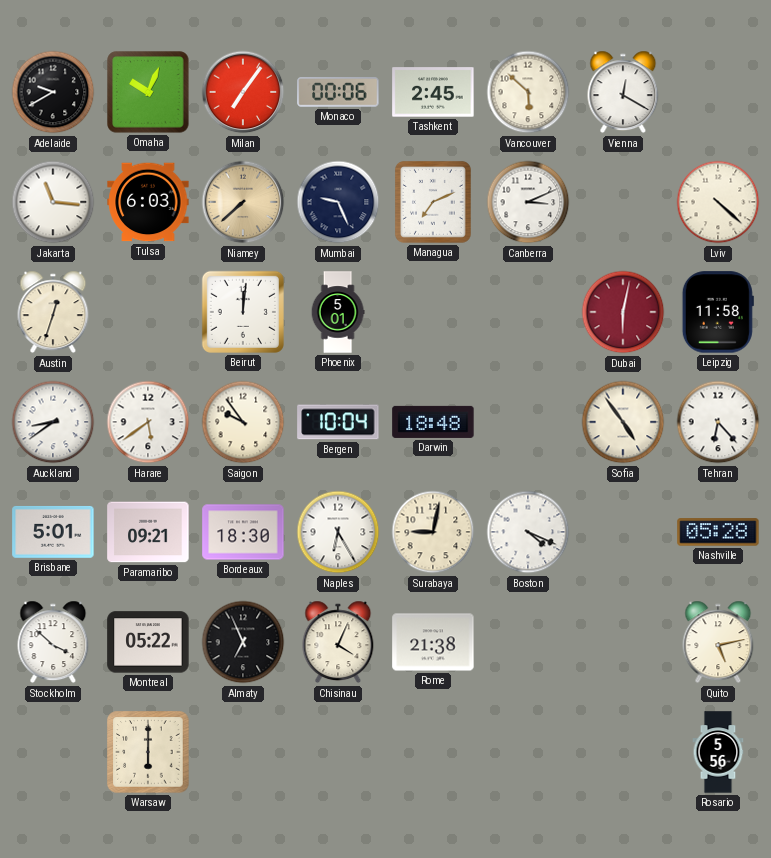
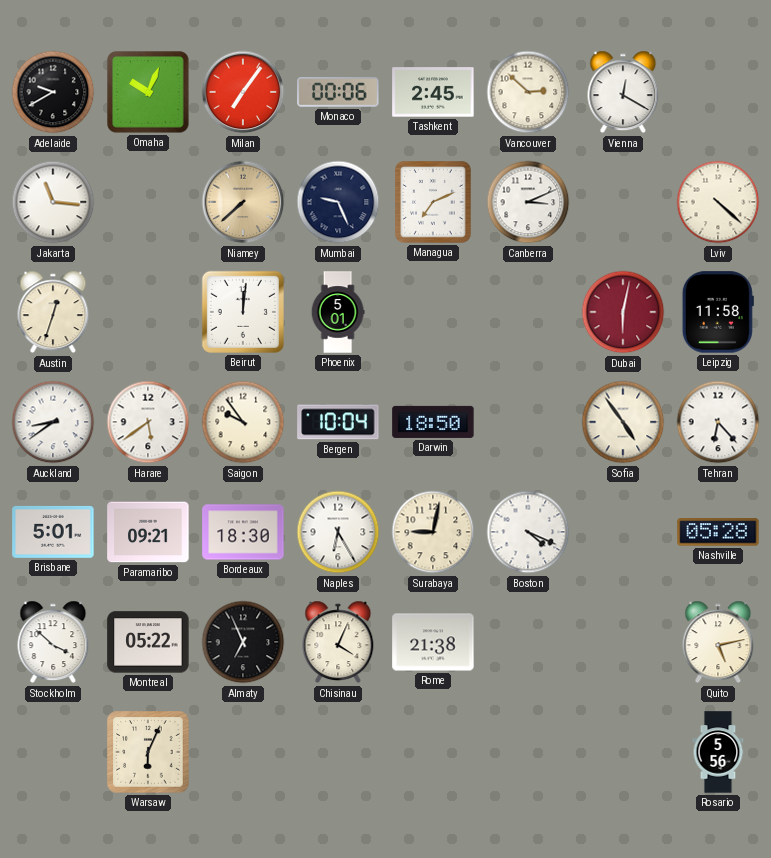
Vancouver: 5:52 -> 2:52 (528, 92)
Tulsa: 6:03 -> none (148, 202)
Darwin: 18:48 -> 18:50 (433, 422)
Warsaw: 6:00 -> 6:04 (148, 752)
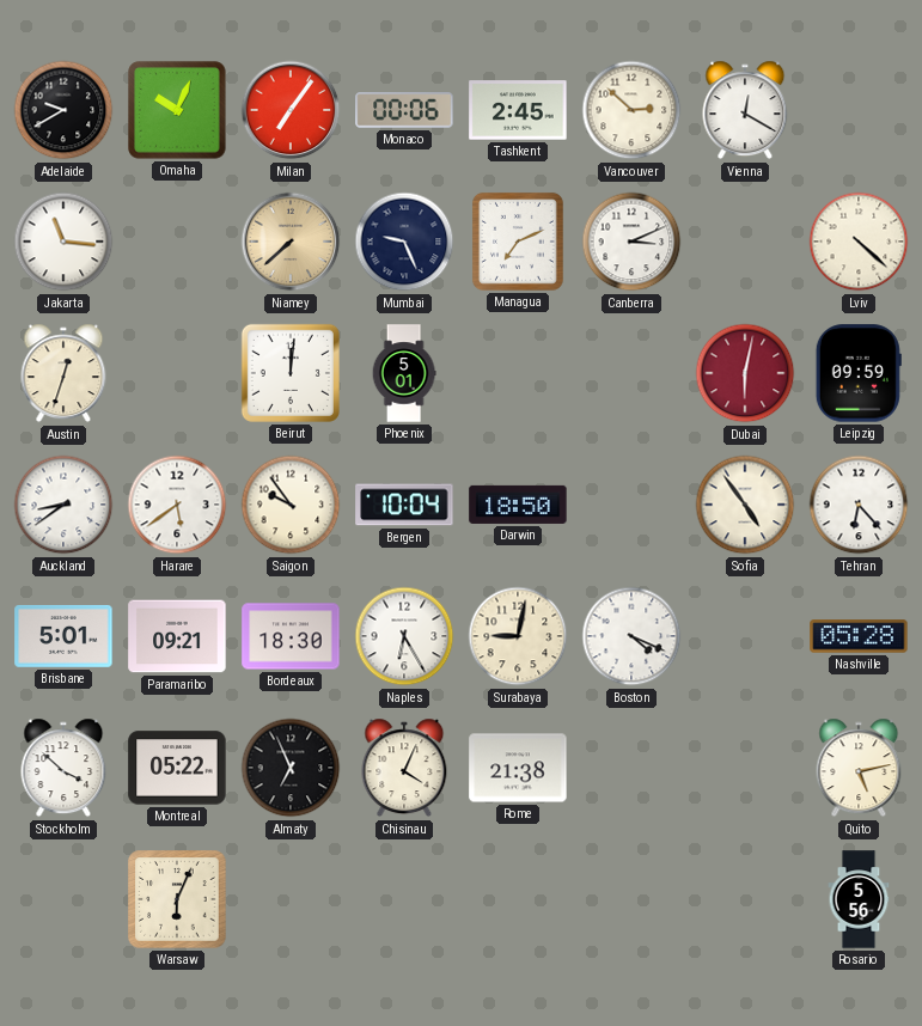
Leipzig: 11:58 -> 09:59 (859, 373)
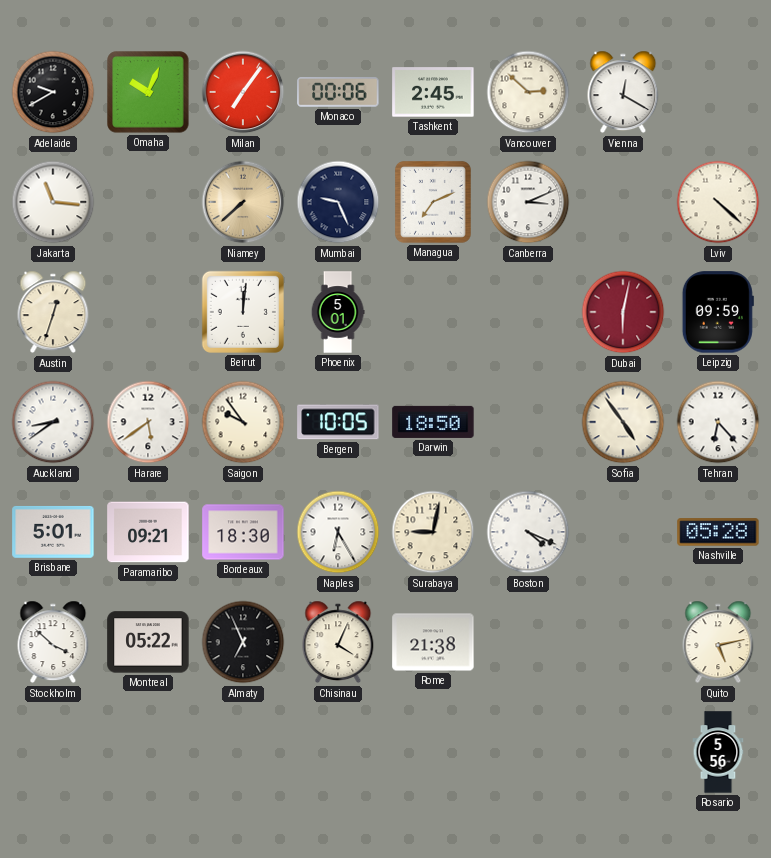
Bergen: 10:04 -> 10:05 (338, 422)
Warsaw: 6:04 -> none (177, 899)
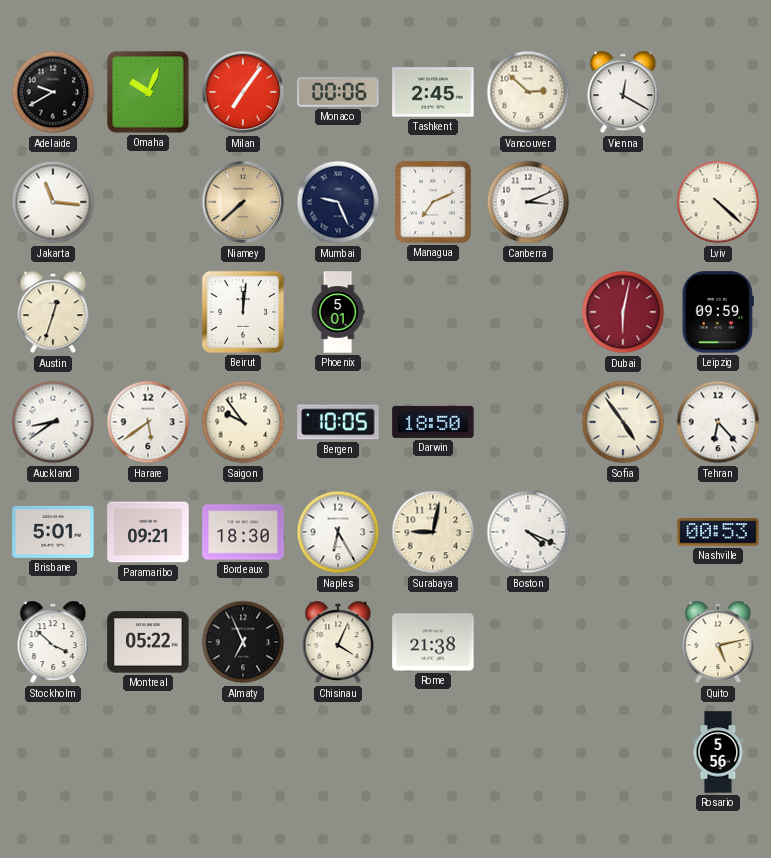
Nashville: 05:28 -> 00:53 (718, 532)
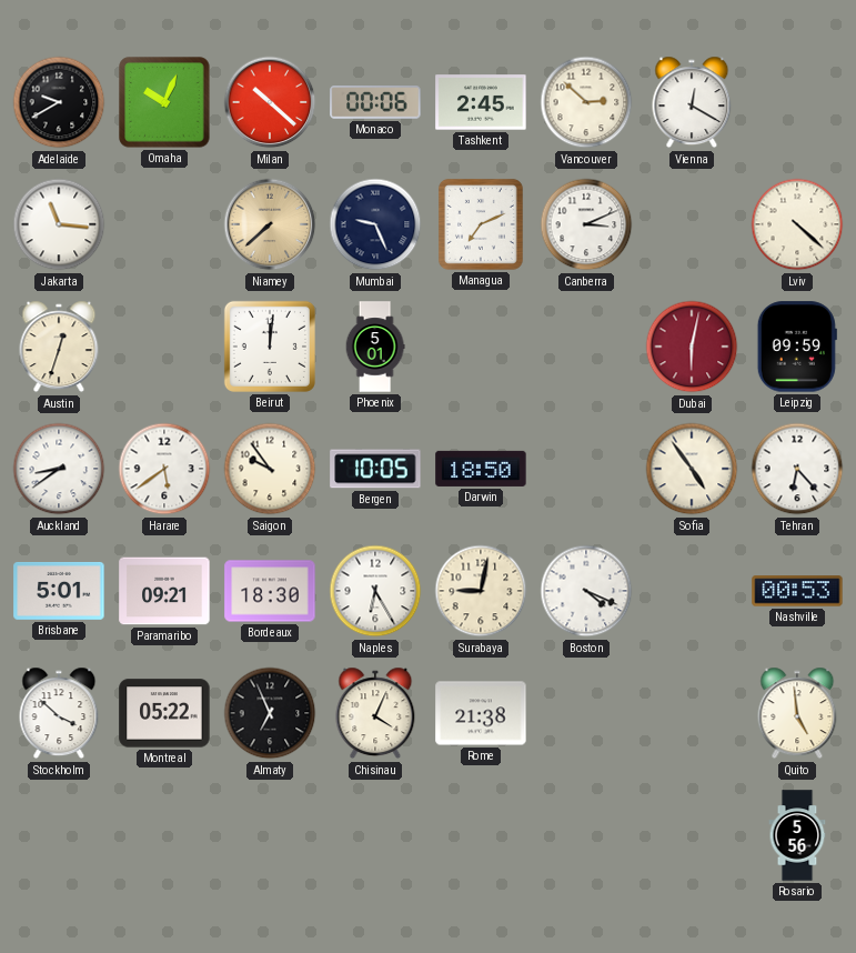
Milan: 7:06 -> 10:22 (270, 102)
Quito: 5:13 -> 4:59 (797, 713)
